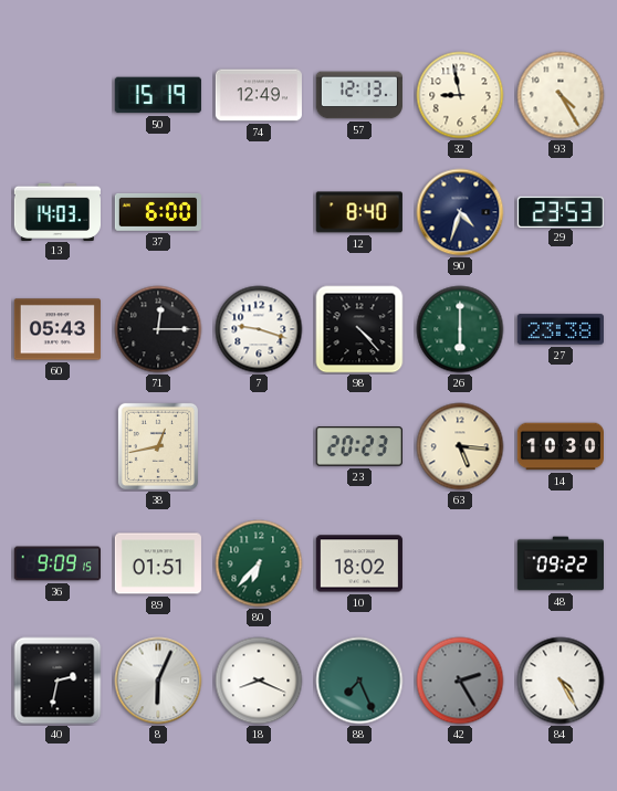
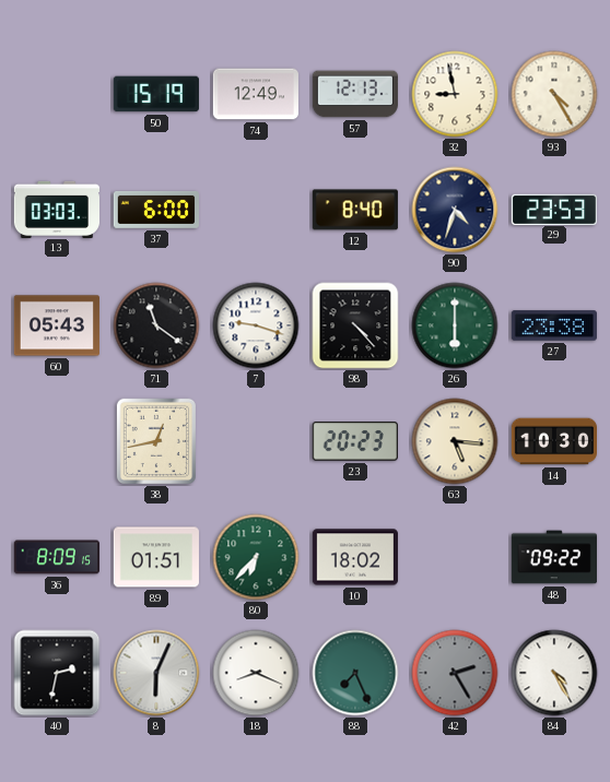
13: 14:03 -> 03:03 (56, 209)
71: 12:15 -> 11:21 (156, 325)
36: 9:09 -> 8:09 (56, 557)
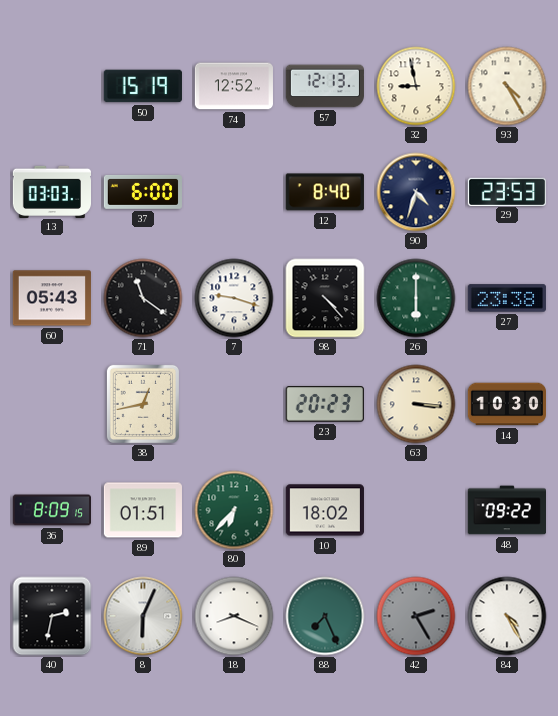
74: 12:49 -> 12:52 (234, 86)
63: 5:16 -> 3:16 (416, 404)
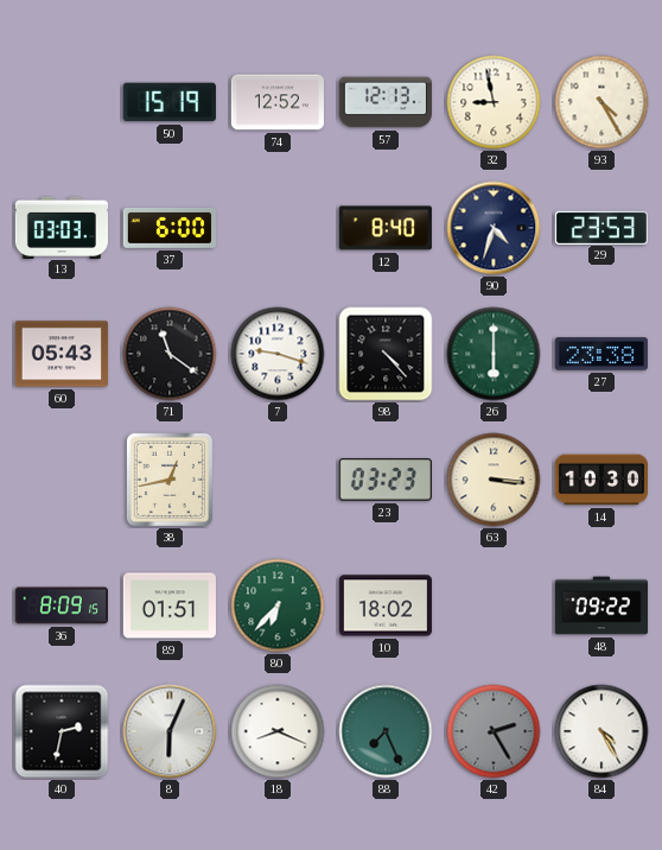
23: 20:23 -> 03:23 (386, 480)
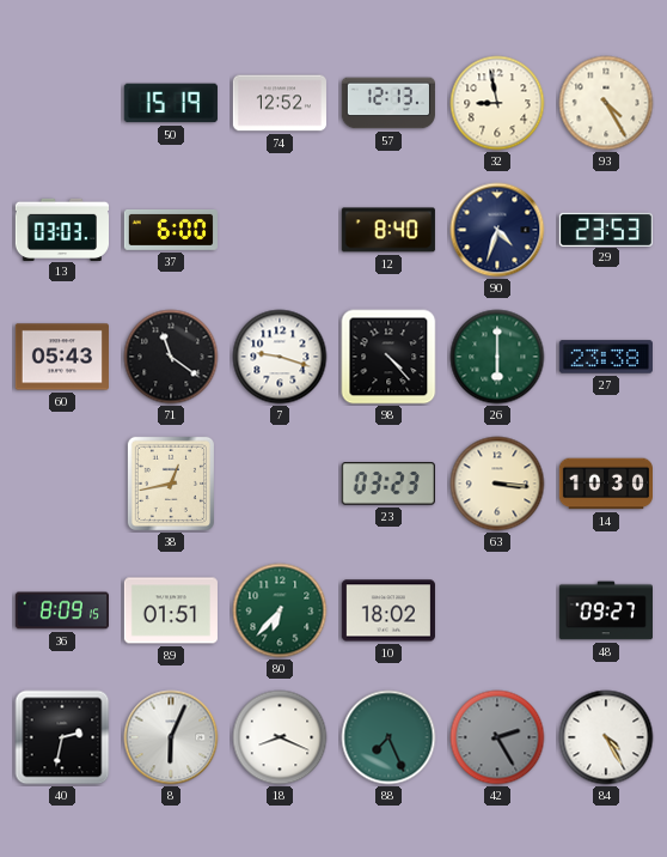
48: 09:22 -> 09:27 (605, 610)
